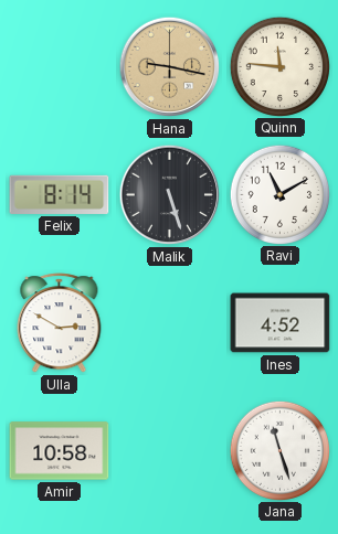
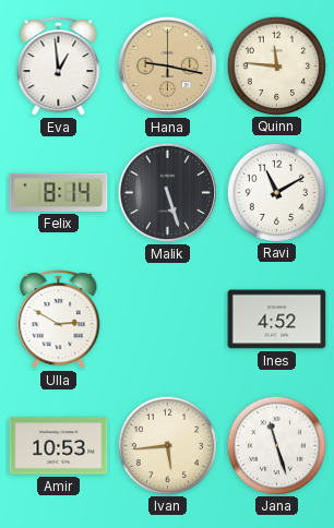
Eva: none -> 12:59 (59, 67)
Amir: 10:58 -> 10:53 (59, 446)
Ivan: none -> 5:44 (167, 445)
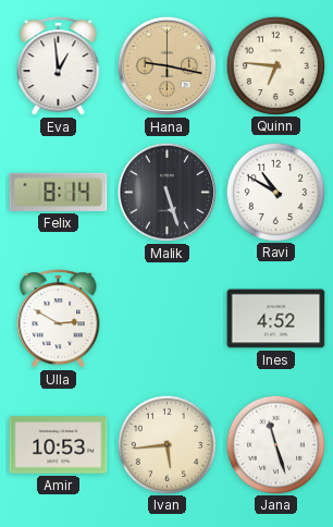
Quinn: 11:46 -> 6:46 (275, 65)
Ravi: 11:10 -> 10:50 (275, 192)
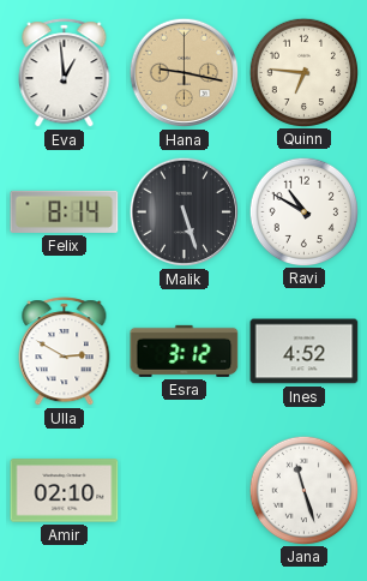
Esra: none -> 3:12 (185, 351)
Amir: 10:53 -> 02:10 (65, 491)
Ivan: 5:44 -> none (166, 444)
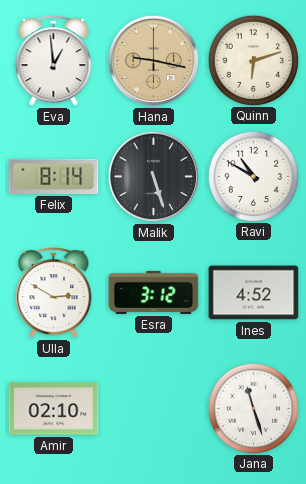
Quinn: 6:46 -> 6:12 (253, 60)
